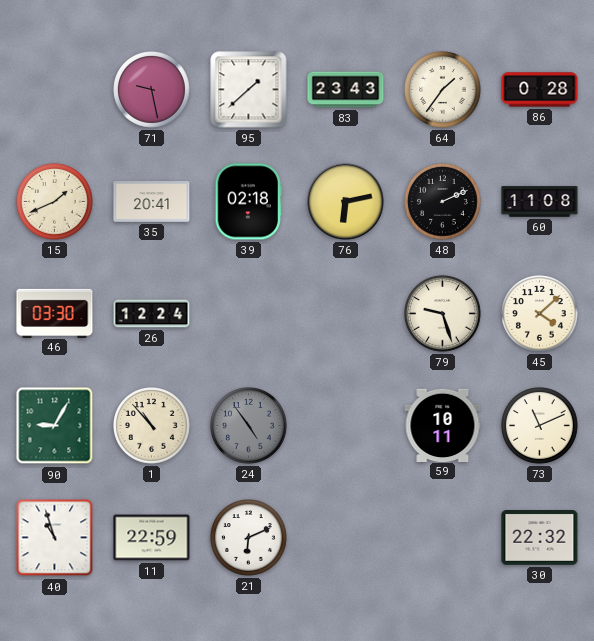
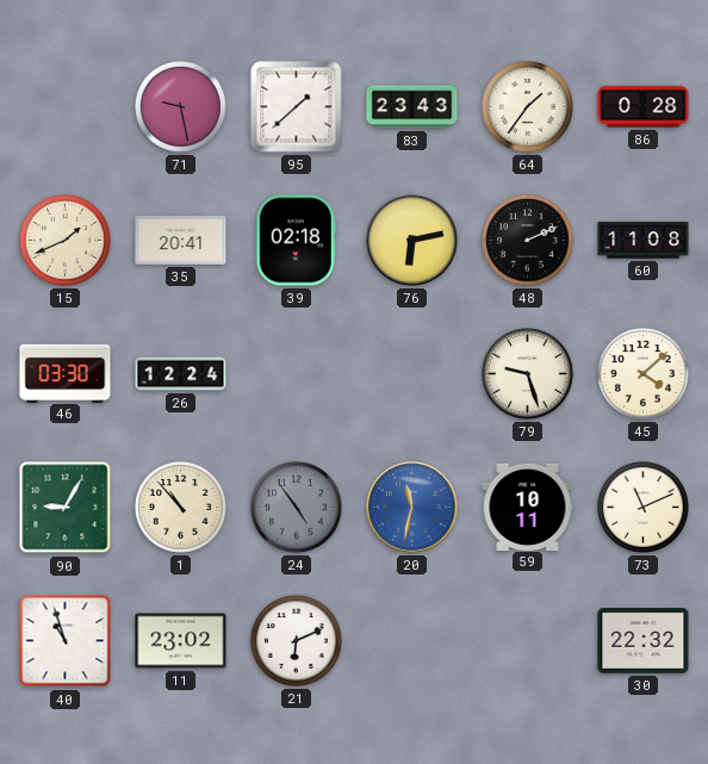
20: none -> 11:32 (412, 508)
11: 22:59 -> 23:02 (181, 641)
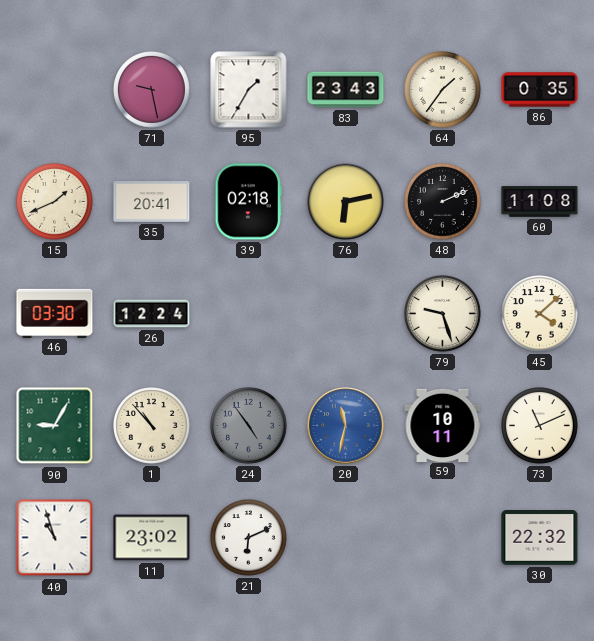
95: 1:38 -> 1:35 (249, 90)
86: 0:28 -> 0:35 (540, 90)
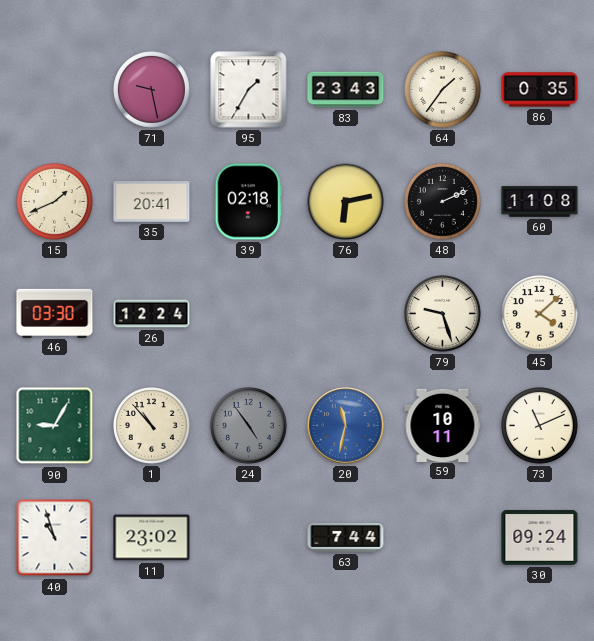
21: 6:11 -> none (249, 538)
63: none -> 7:44 (346, 538)
30: 22:32 -> 09:24 (540, 538)
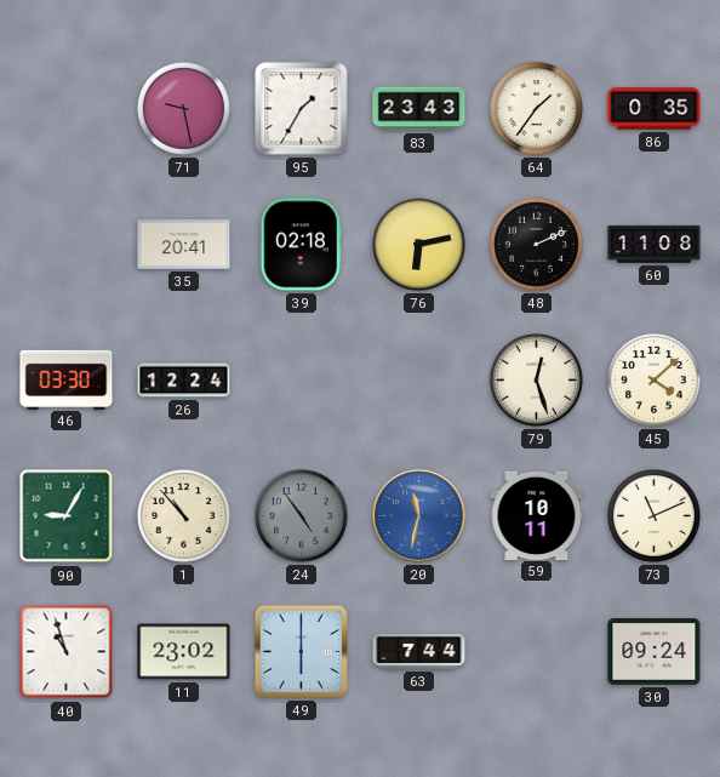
15: 1:41 -> none (55, 202)
79: 9:27 -> 12:27 (537, 381)
49: none -> 6:00 (301, 651)
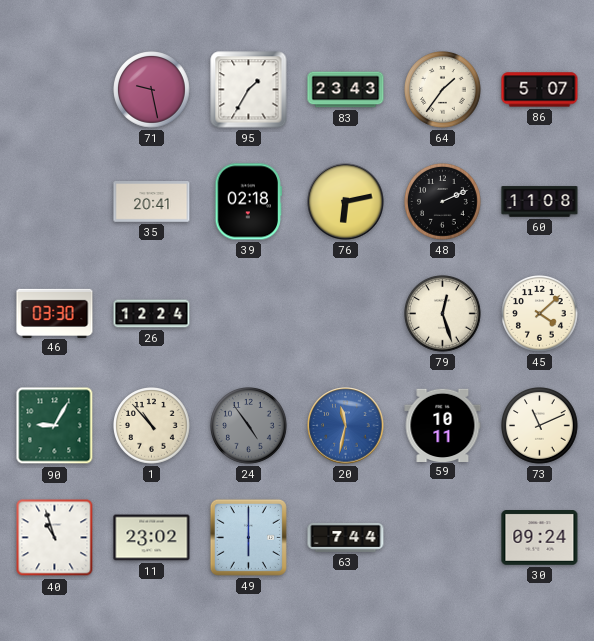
86: 0:35 -> 5:07 (540, 90)
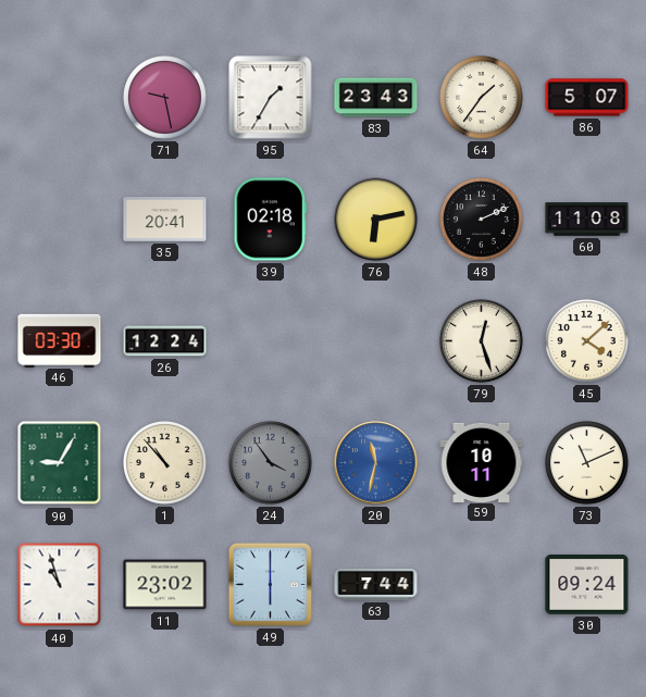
24: 4:54 -> 3:54 (271, 463)
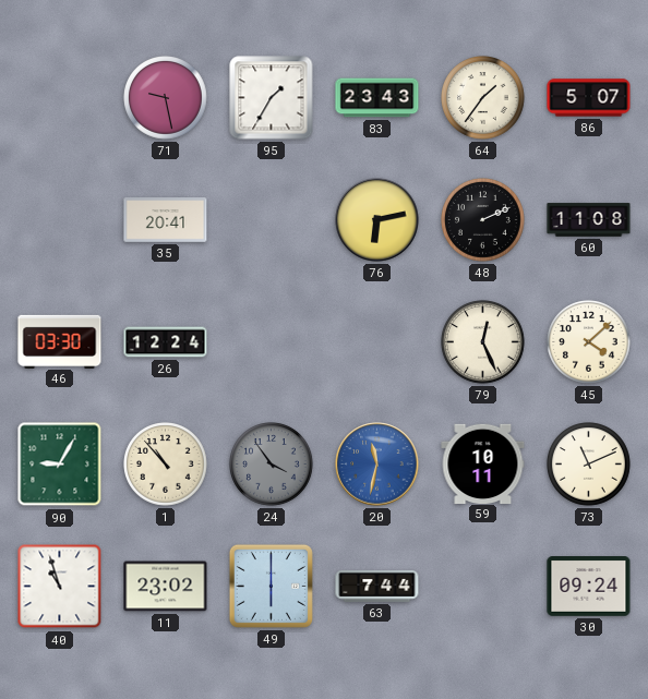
39: 02:18 -> none (270, 220)
79: 12:27 -> 12:26 (483, 342)
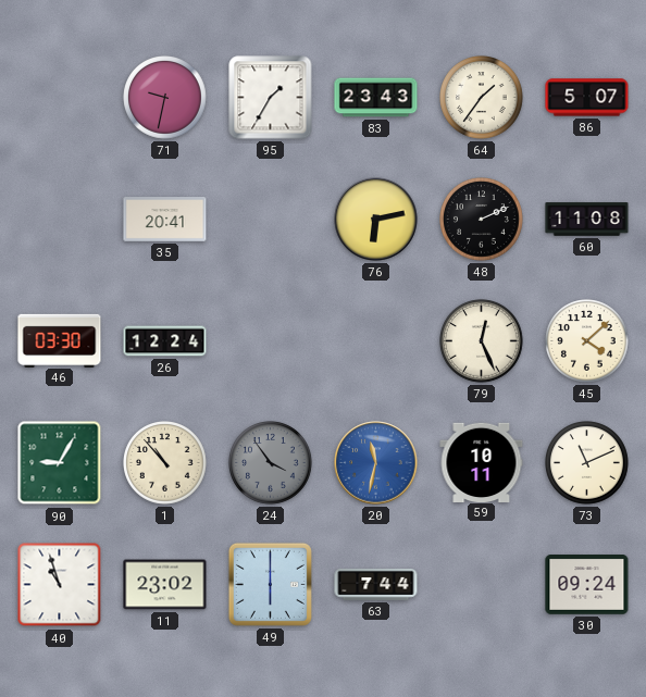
71: 9:28 -> 9:32 (165, 98)
